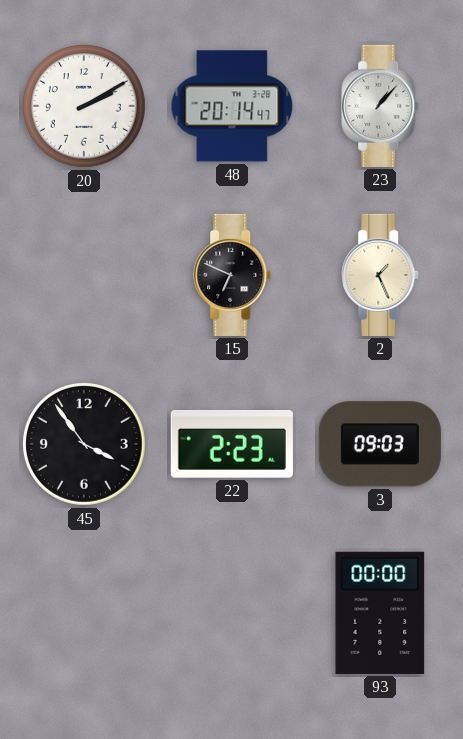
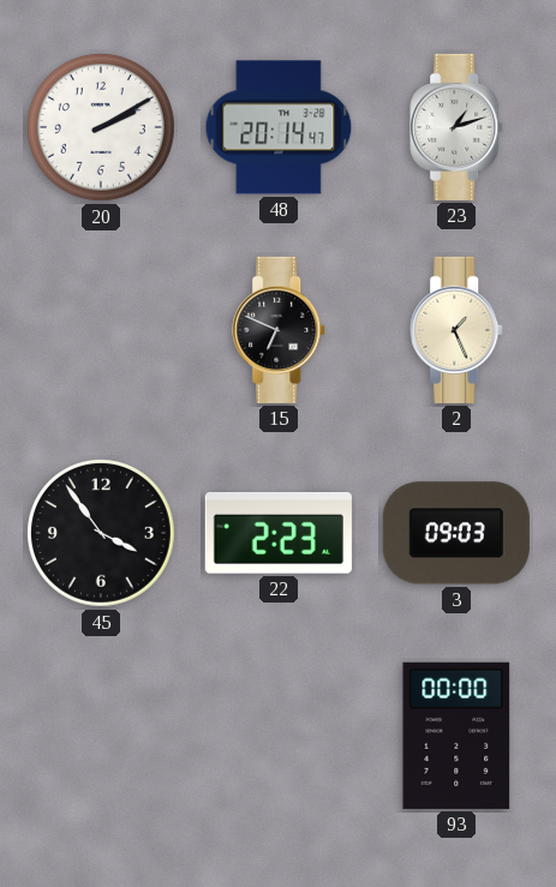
23: 1:07 -> 1:12 (458, 127)
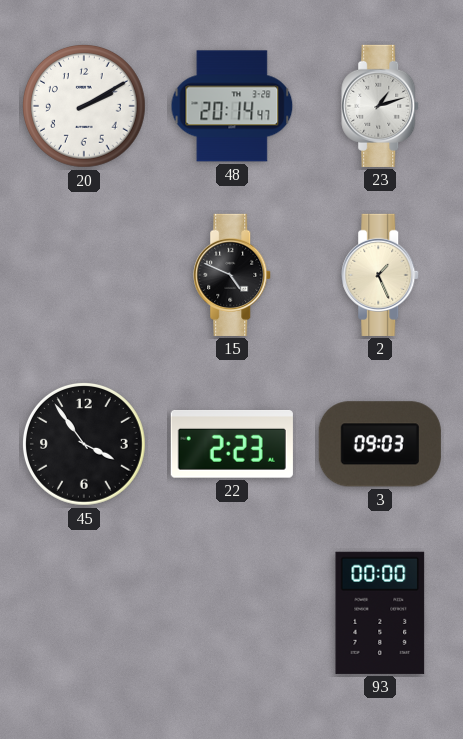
15: 6:49 -> 4:49 (233, 275)
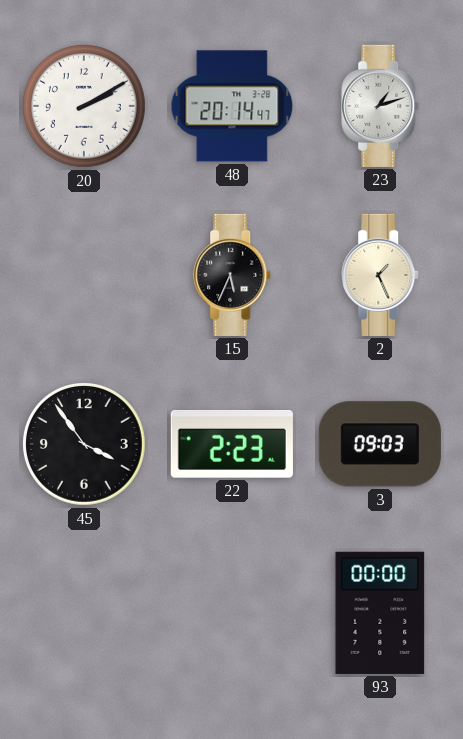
15: 4:49 -> 5:34 (233, 275)
